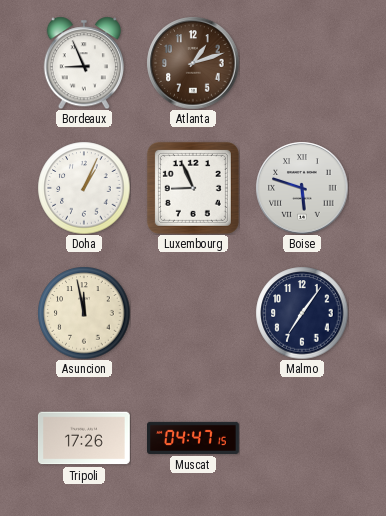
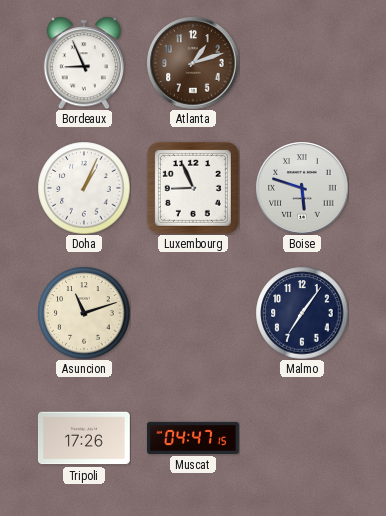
Asuncion: 11:58 -> 11:12 (84, 313)
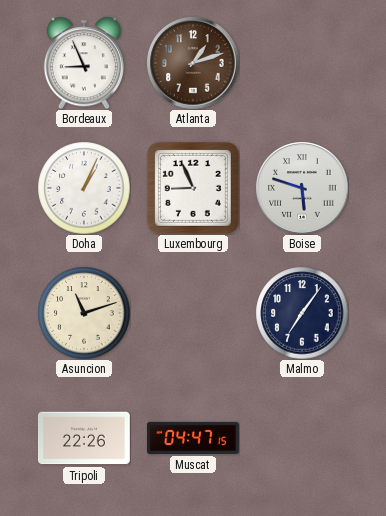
Tripoli: 17:26 -> 22:26 (84, 438)
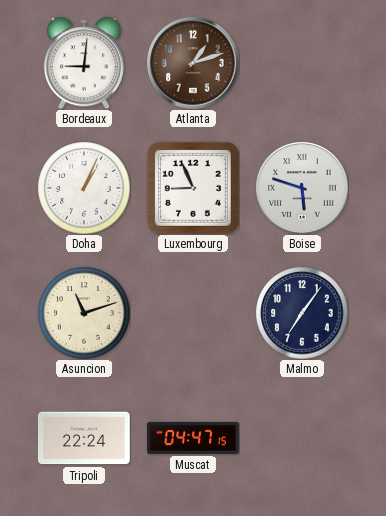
Bordeaux: 8:56 -> 9:01 (84, 63)
Tripoli: 22:26 -> 22:24 (84, 438)
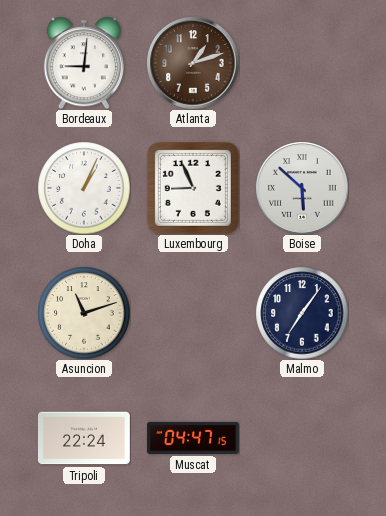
Boise: 5:48 -> 5:52 (302, 188)
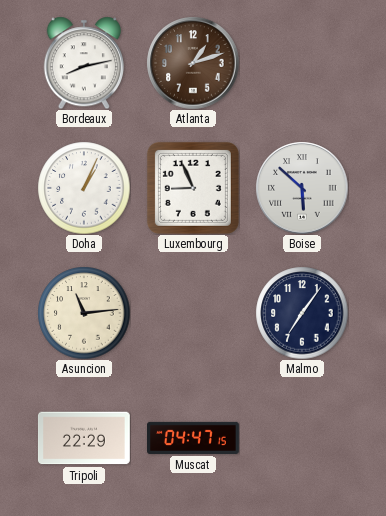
Bordeaux: 9:01 -> 8:13 (84, 63)
Asuncion: 11:12 -> 11:14 (84, 313)
Tripoli: 22:24 -> 22:29 (84, 438)
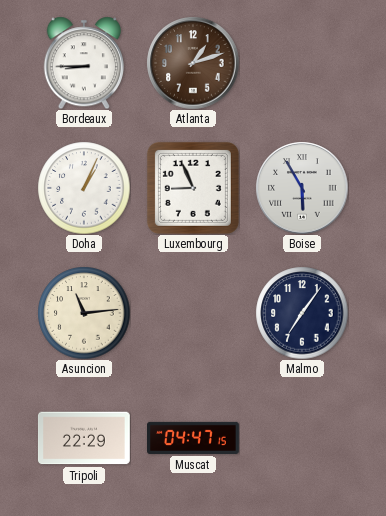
Bordeaux: 8:13 -> 8:45 (84, 63)
Boise: 5:52 -> 5:55 (302, 188)
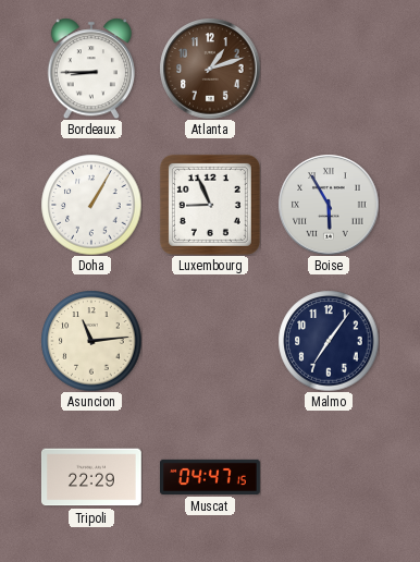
Doha: 1:04 -> 1:05 (91, 205)
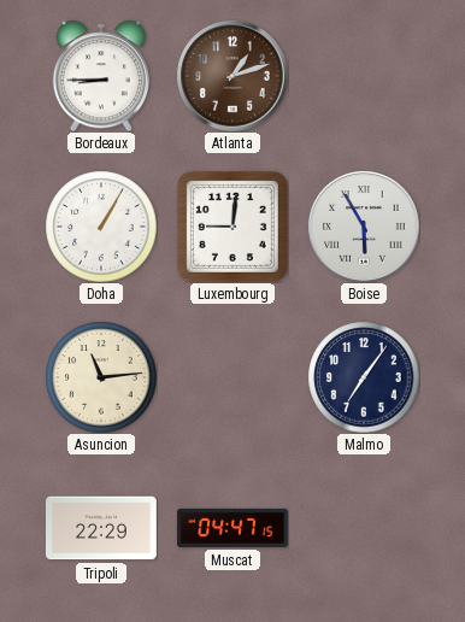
Luxembourg: 8:56 -> 9:01 (232, 227)
